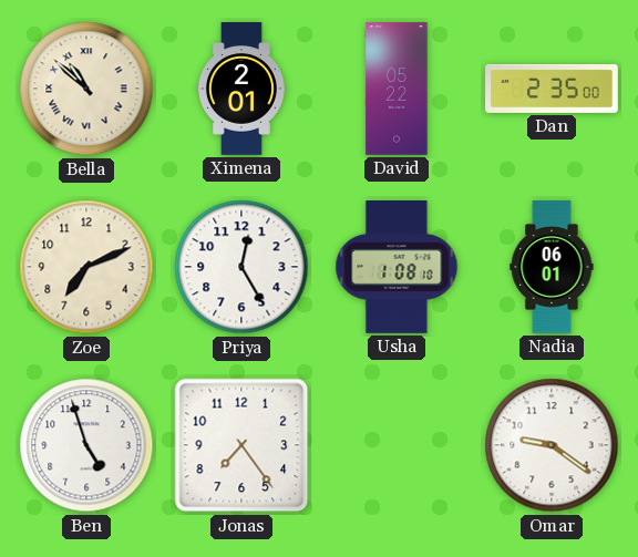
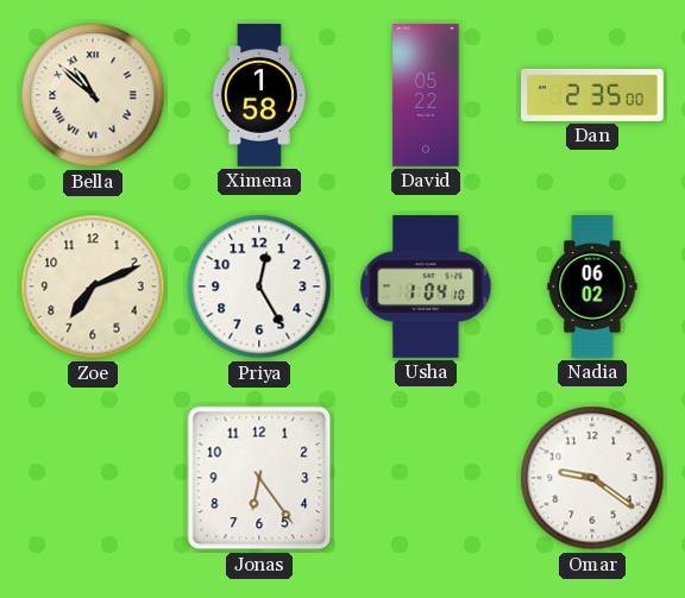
Ximena: 2:01 -> 1:58 (259, 95)
Usha: 1:08 -> 1:04 (426, 288)
Nadia: 06:01 -> 06:02 (592, 287)
Ben: 4:57 -> none (86, 445)
Jonas: 7:24 -> 6:24 (259, 478)
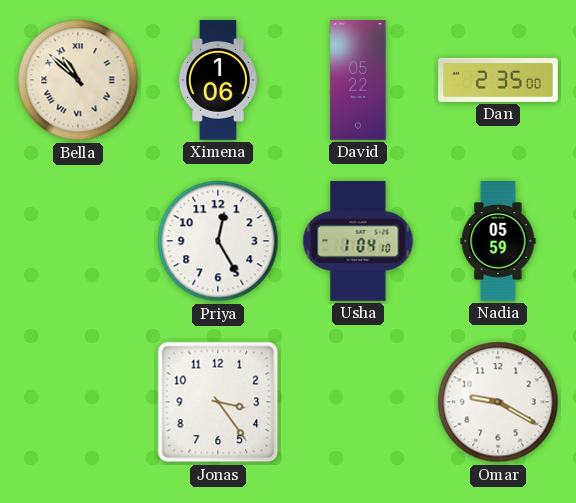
Ximena: 1:58 -> 1:06 (218, 80)
Zoe: 7:11 -> none (93, 287)
Nadia: 06:02 -> 05:59 (498, 241)
Jonas: 6:24 -> 3:24 (218, 402)
Omar: 9:21 -> 9:20 (498, 402)
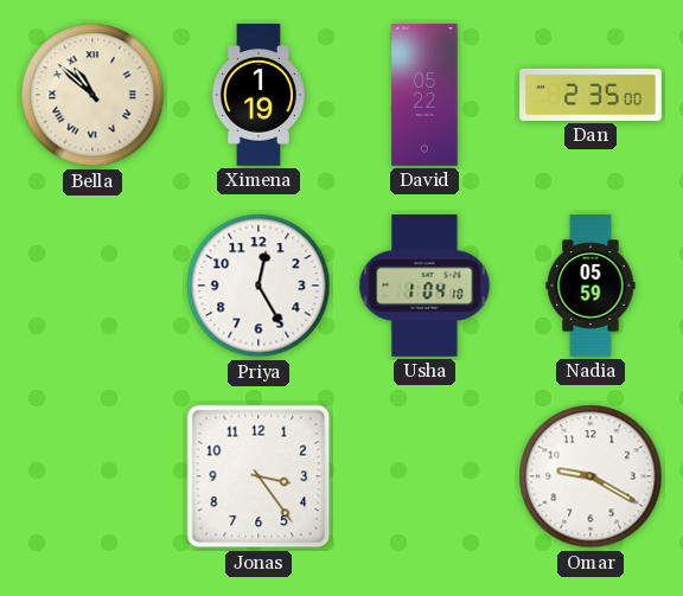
Ximena: 1:06 -> 1:19 (258, 95)
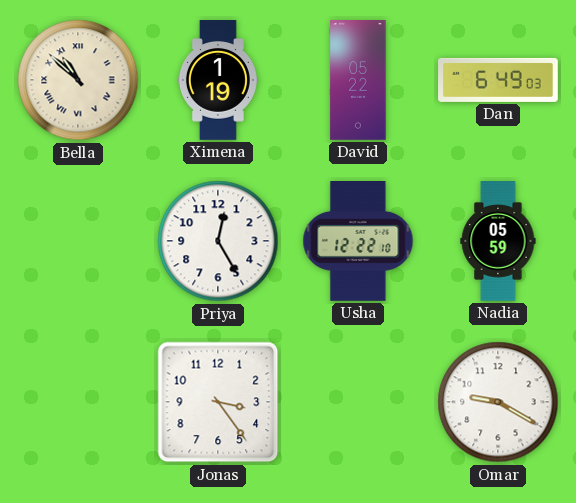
Dan: 2:35 -> 6:49 (498, 80)
Usha: 1:04 -> 12:22 (358, 242)
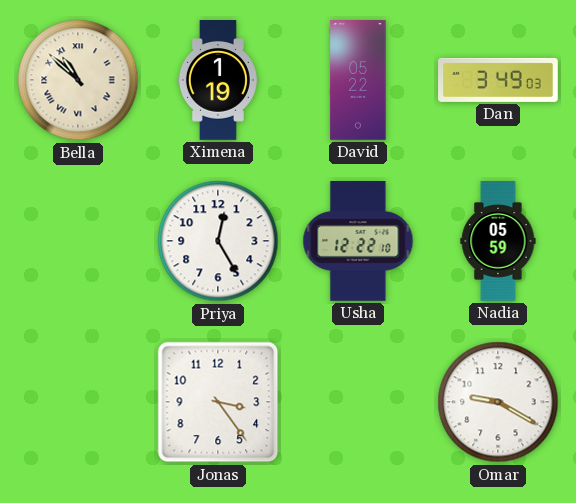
Dan: 6:49 -> 3:49 (498, 80)
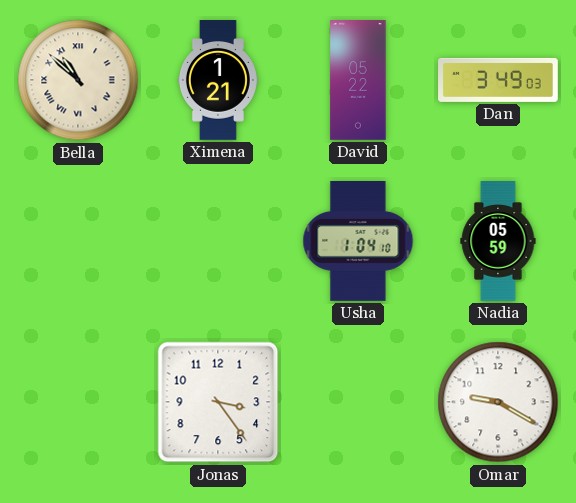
Ximena: 1:19 -> 1:21 (218, 80)
Priya: 12:25 -> none (218, 241)
Usha: 12:22 -> 1:04 (358, 242)
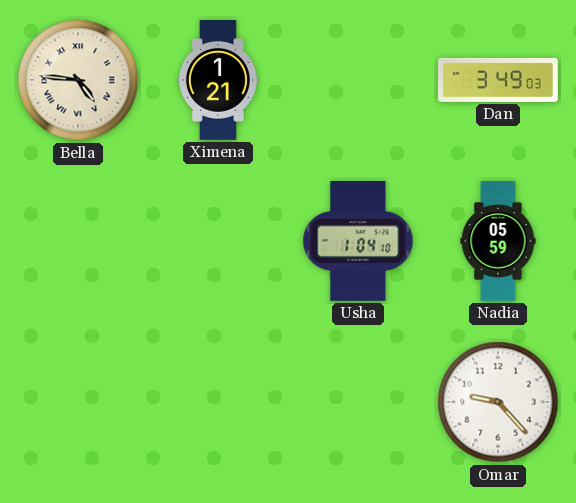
Bella: 10:52 -> 4:46 (78, 80)
David: 05:22 -> none (358, 80)
Jonas: 3:24 -> none (218, 402)
Omar: 9:20 -> 9:23 (498, 402)
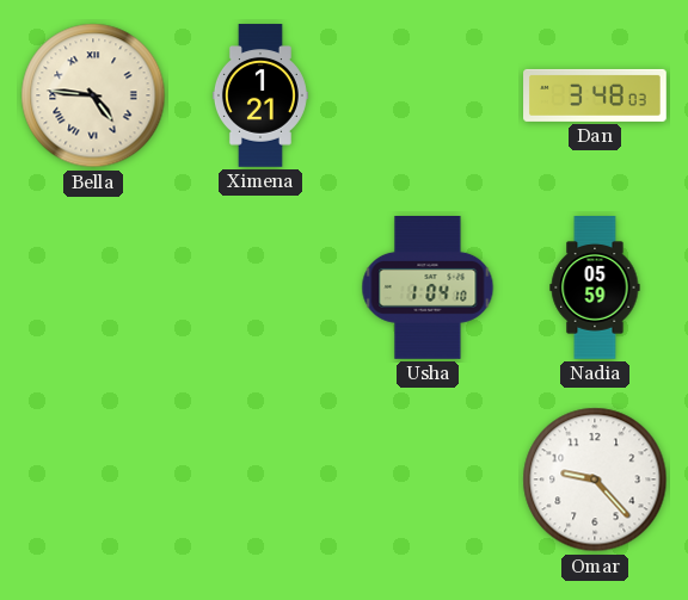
Dan: 3:49 -> 3:48 (595, 95)
